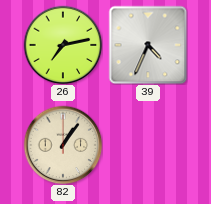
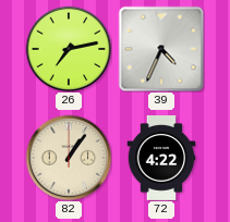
72: none -> 4:22 (161, 159)
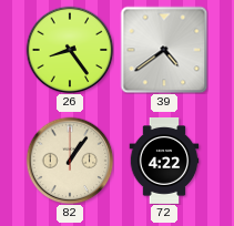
26: 7:13 -> 8:24 (70, 50)
39: 4:34 -> 4:39 (164, 50)
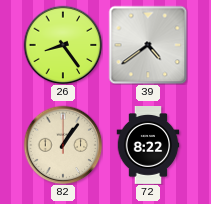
72: 4:22 -> 8:22 (148, 146)
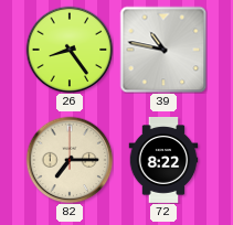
39: 4:39 -> 10:47 (163, 50)
82: 1:06 -> 7:15 (70, 160)
